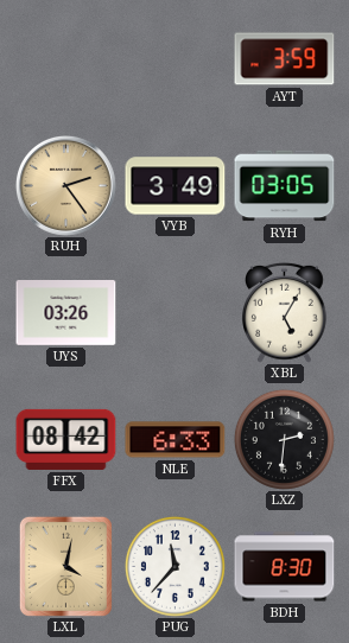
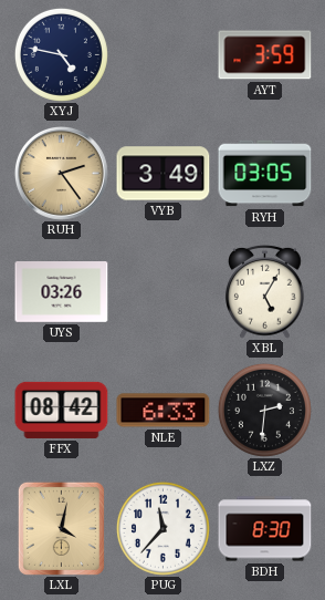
XYJ: none -> 4:47 (61, 54)
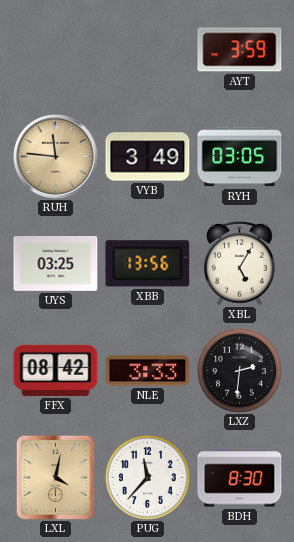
XYJ: 4:47 -> none (61, 54)
RUH: 2:24 -> 11:46 (56, 157)
UYS: 03:26 -> 03:25 (56, 264)
XBB: none -> 13:56 (148, 264)
NLE: 6:33 -> 3:33 (148, 371)
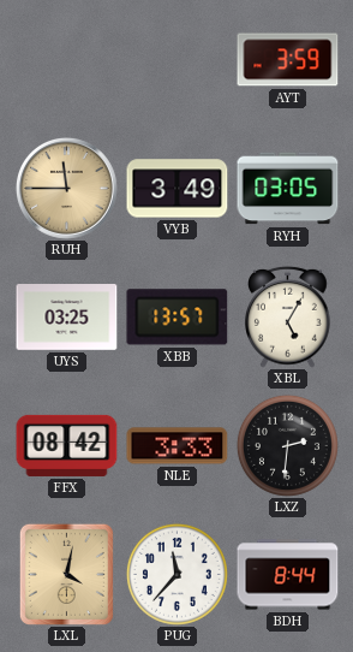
RUH: 11:46 -> 11:45 (67, 189)
XBB: 13:56 -> 13:57 (178, 318)
BDH: 8:30 -> 8:44 (288, 575)
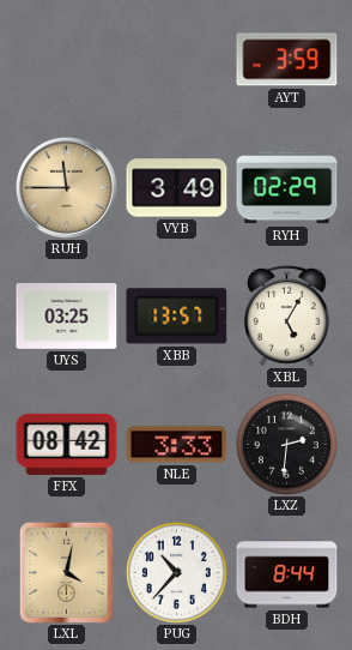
RYH: 03:05 -> 02:29 (287, 188)
PUG: 11:37 -> 10:37 (176, 572)
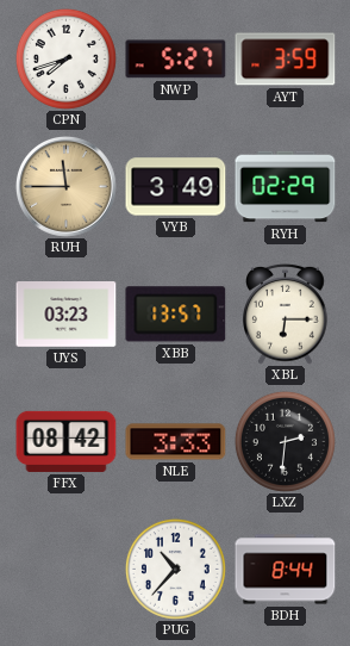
CPN: none -> 7:42 (65, 58)
NWP: none -> 5:27 (176, 60)
UYS: 03:25 -> 03:23 (67, 315)
XBL: 5:05 -> 6:15 (286, 313)
LXL: 4:02 -> none (66, 572)
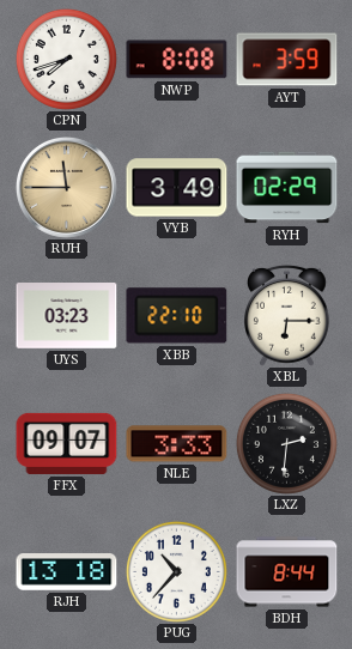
NWP: 5:27 -> 8:08 (177, 60)
XBB: 13:57 -> 22:10 (177, 316)
FFX: 08:42 -> 09:07 (67, 443)
RJH: none -> 13:18 (67, 572)
